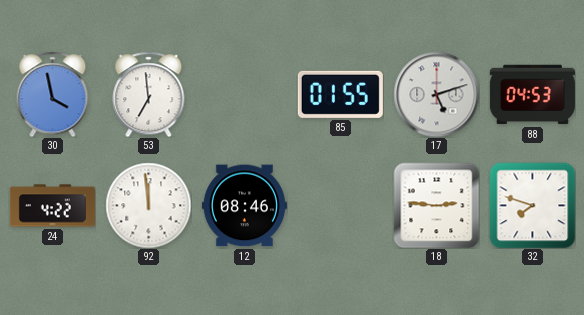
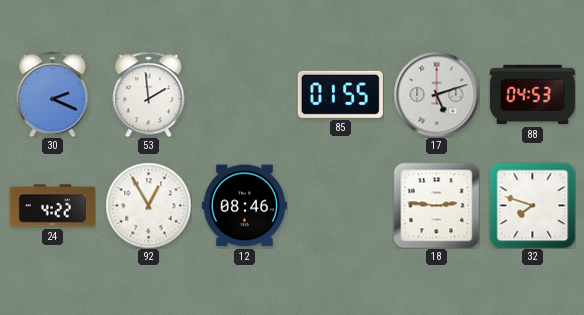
30: 3:58 -> 2:19 (53, 94)
53: 6:59 -> 1:59 (149, 94)
92: 11:59 -> 12:55 (148, 205)
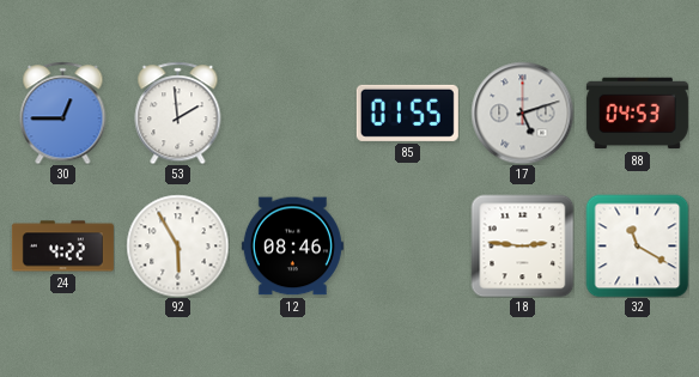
30: 2:19 -> 12:45 (63, 113)
92: 12:55 -> 5:55 (177, 245)
32: 7:48 -> 11:20 (637, 245)
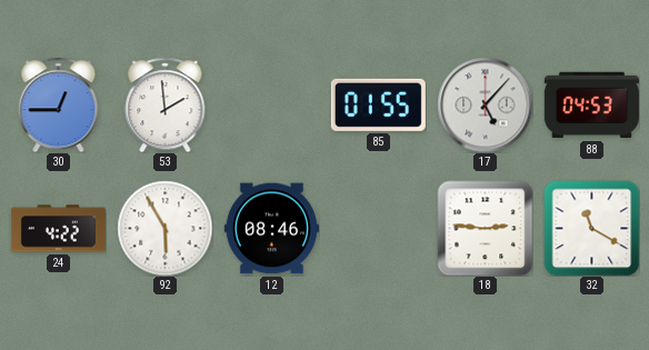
17: 5:12 -> 5:07 (485, 104)
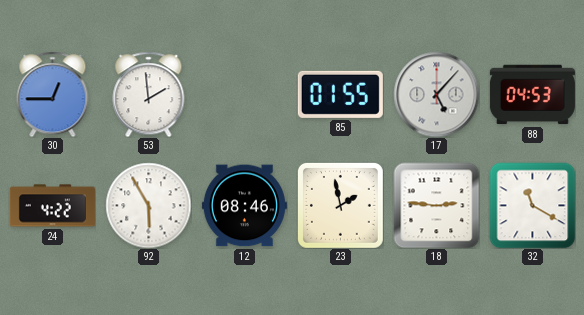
23: none -> 1:58 (340, 205)
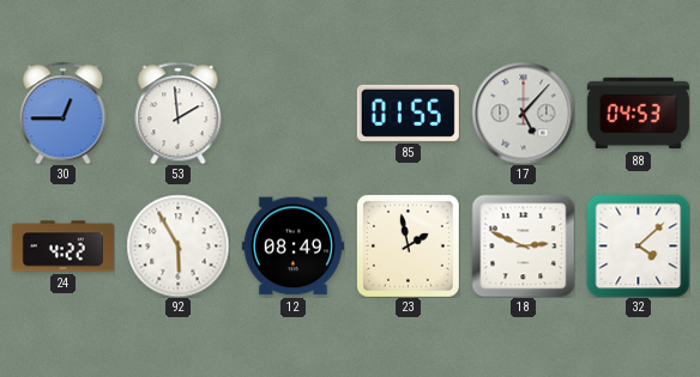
12: 08:46 -> 08:49 (292, 247)
18: 2:46 -> 2:49 (523, 245)
32: 11:20 -> 4:08 (638, 245)
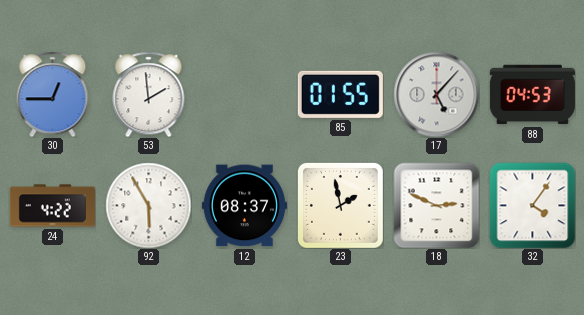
12: 08:49 -> 08:37 (244, 206)
32: 4:08 -> 4:06 (532, 205)
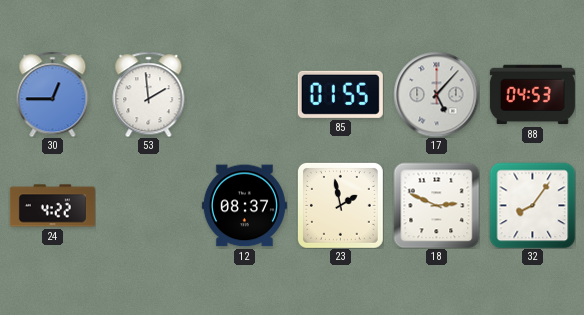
92: 5:55 -> none (148, 205)
32: 4:06 -> 8:06 (532, 205)
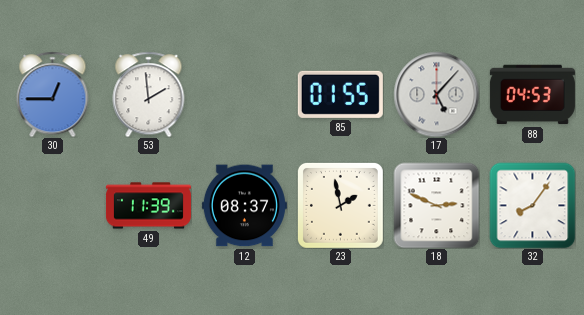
24: 4:22 -> none (52, 206)
49: none -> 11:39 (148, 206)
